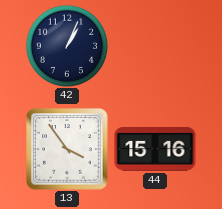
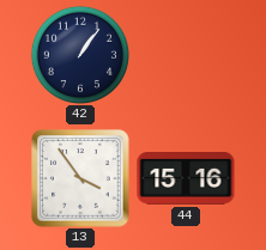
42: 1:04 -> 1:06 (79, 54)
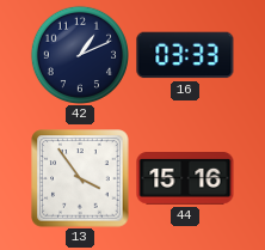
42: 1:06 -> 1:11 (79, 54)
16: none -> 03:33 (185, 55)
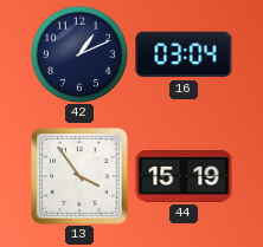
16: 03:33 -> 03:04 (184, 54)
44: 15:16 -> 15:19 (184, 177)
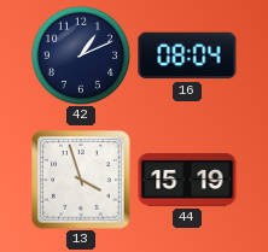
16: 03:04 -> 08:04 (187, 55)
13: 3:54 -> 3:57 (81, 180)
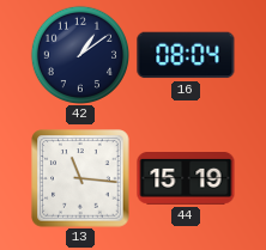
42: 1:11 -> 1:09 (79, 54)
13: 3:57 -> 11:16 (80, 178)
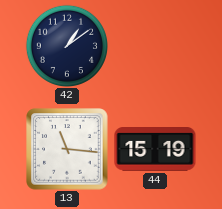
16: 08:04 -> none (186, 55)
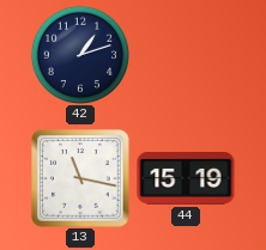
42: 1:09 -> 1:12 (79, 54)
13: 11:16 -> 11:17 (80, 178)
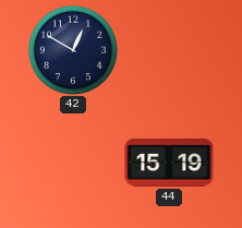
42: 1:12 -> 12:50 (72, 49)
13: 11:17 -> none (80, 178)
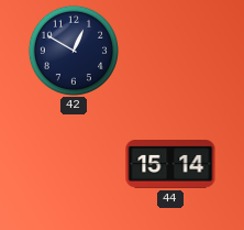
44: 15:19 -> 15:14 (170, 165)
